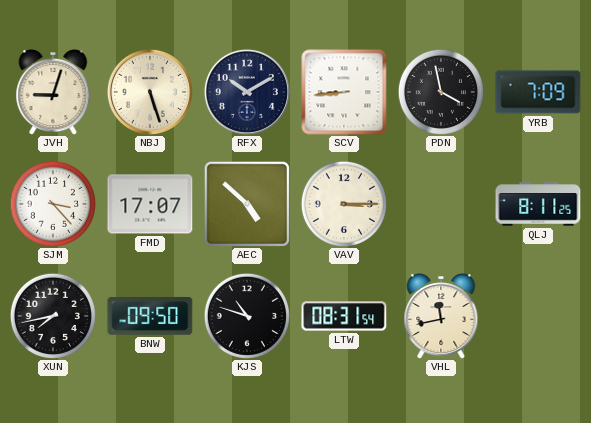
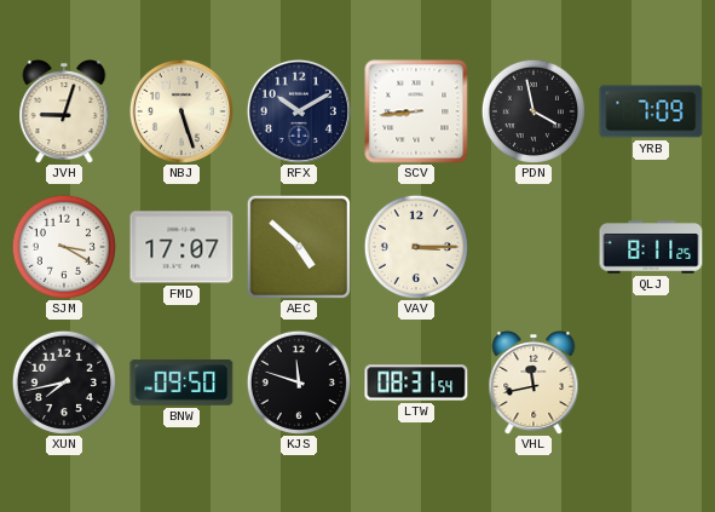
SJM: 3:23 -> 3:20 (64, 247)
KJS: 10:48 -> 11:48 (299, 382)
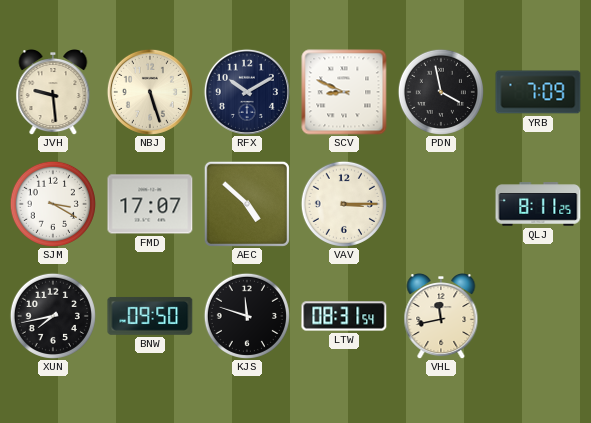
JVH: 9:03 -> 9:29 (53, 93)
SCV: 8:44 -> 8:49 (344, 92)
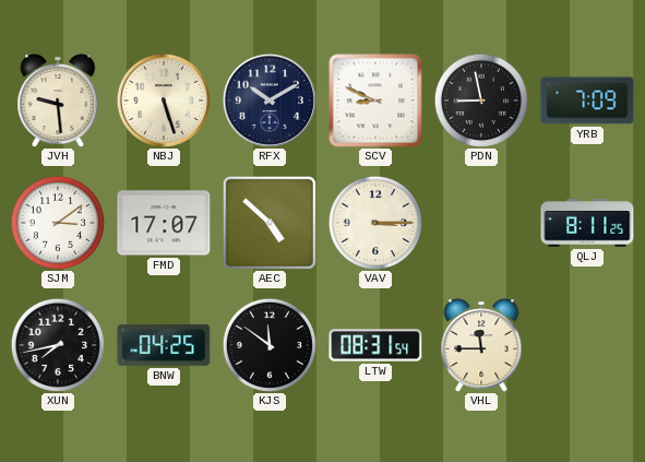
PDN: 3:58 -> 8:58 (481, 100)
SJM: 3:20 -> 3:09 (58, 223)
BNW: 09:50 -> 04:25 (164, 345)
KJS: 11:48 -> 11:51 (270, 345)
VHL: 11:43 -> 11:45 (481, 346)
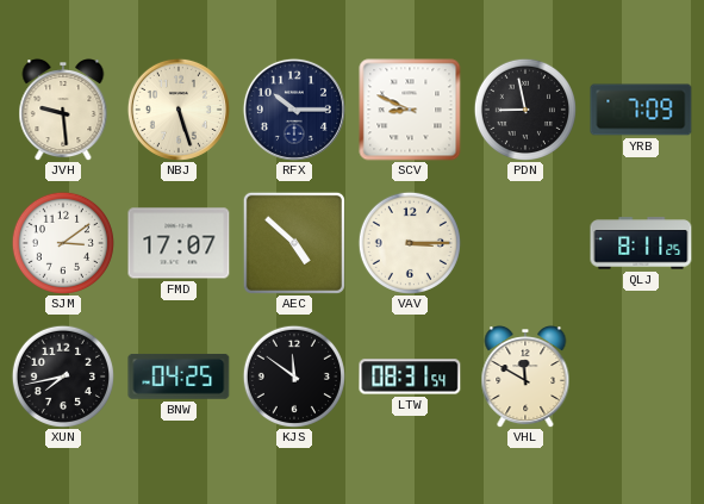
RFX: 10:10 -> 10:15 (294, 110)
VHL: 11:45 -> 11:50 (525, 378)
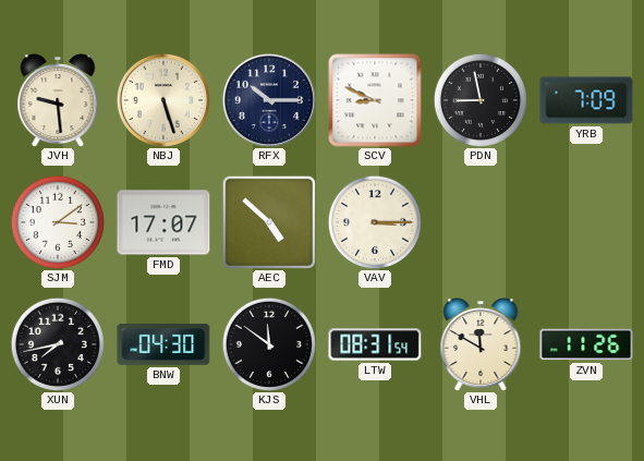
QLJ: 8:11 -> none (641, 243)
BNW: 04:25 -> 04:30 (163, 344)
ZVN: none -> 11:26 (586, 344)
